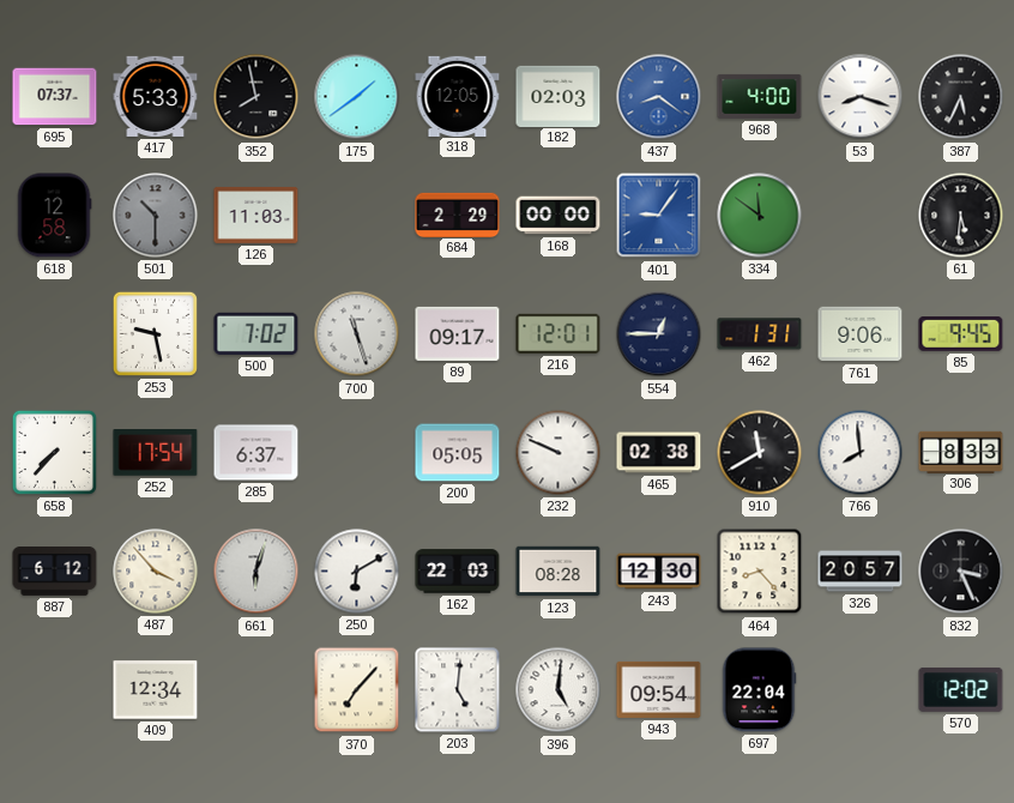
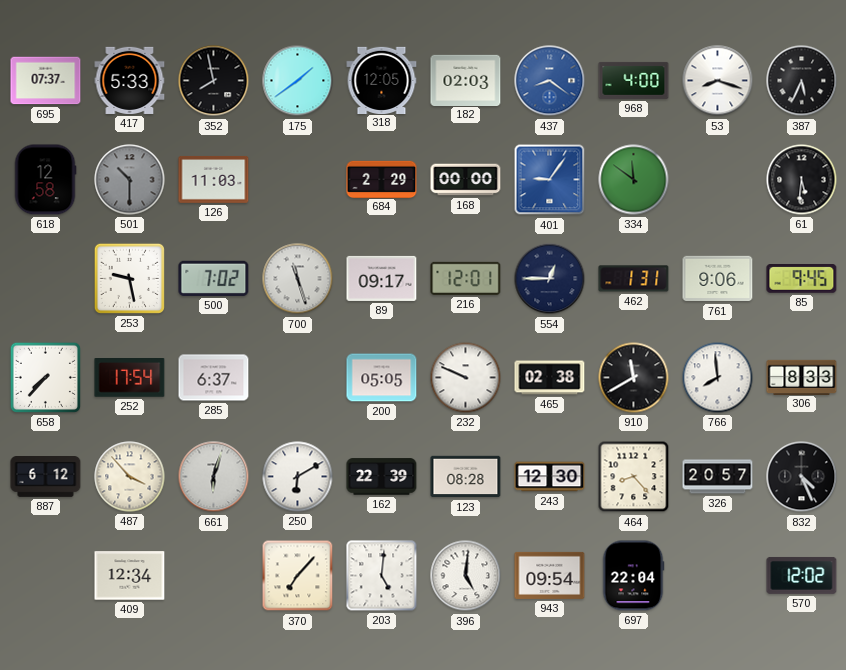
162: 22:03 -> 22:39 (382, 477)
832: 3:26 -> 4:26 (802, 477)
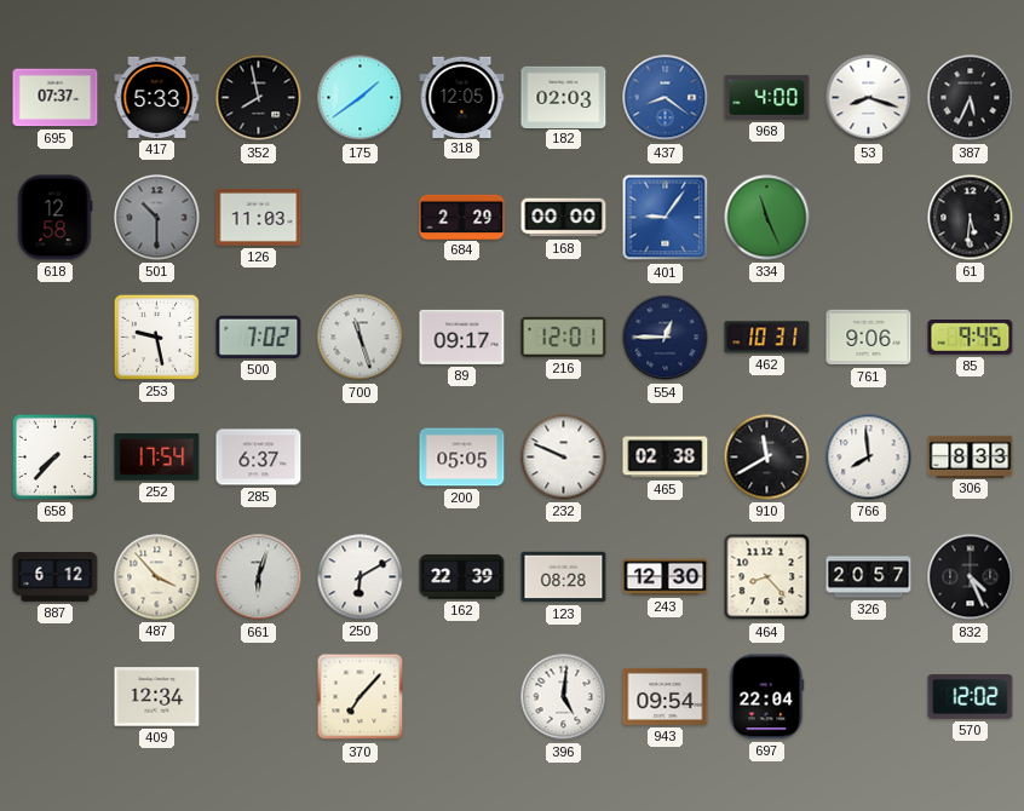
334: 11:51 -> 11:26 (767, 218)
462: 1:31 -> 10:31 (767, 338)
203: 5:01 -> none (382, 576)
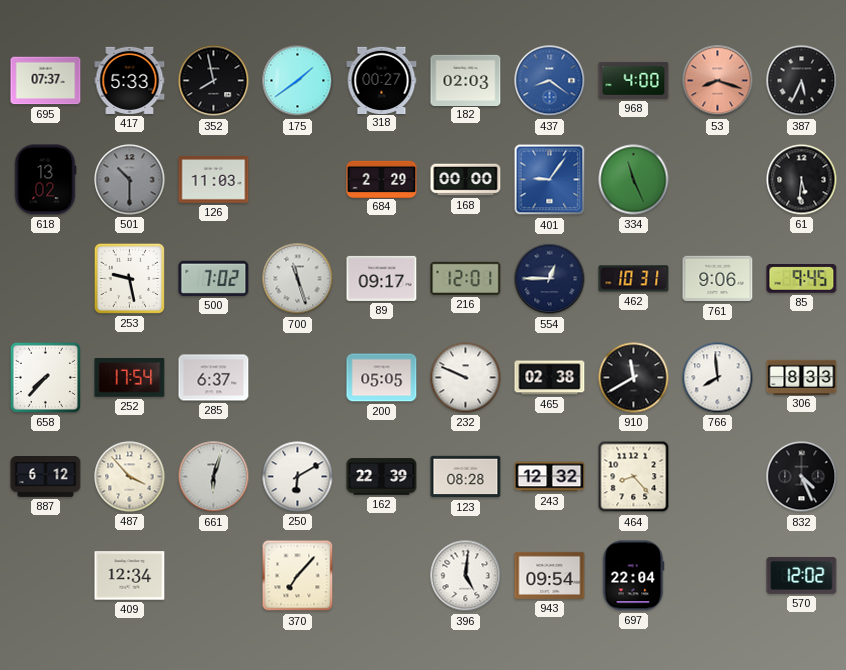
318: 12:05 -> 00:27 (382, 80)
53 dial: white -> salmon (718, 81)
618: 12:58 -> 13:02 (45, 180)
243: 12:30 -> 12:32 (550, 477)
326: 20:57 -> none (869, 577)
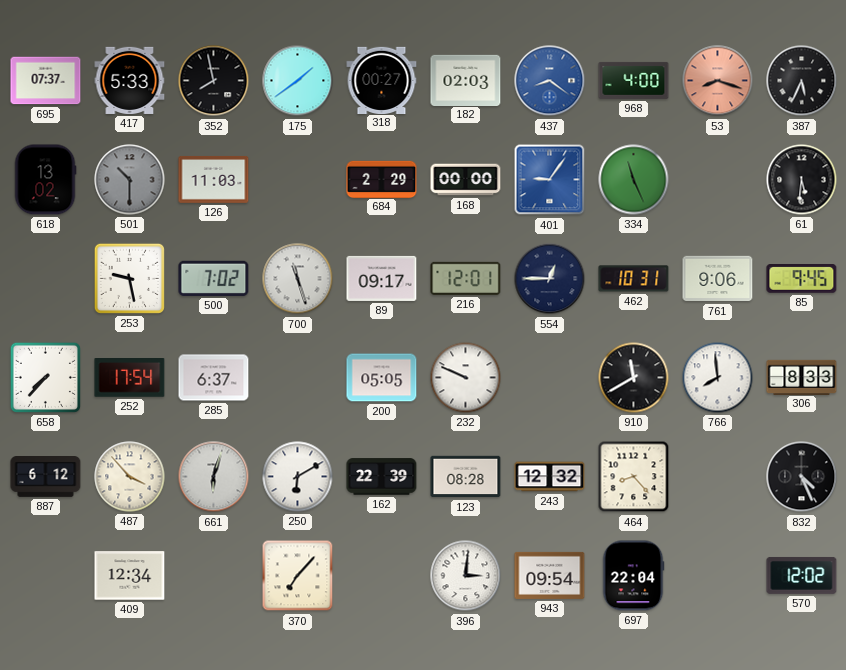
465: 02:38 -> none (550, 378)
396: 5:01 -> 3:01 (466, 576)
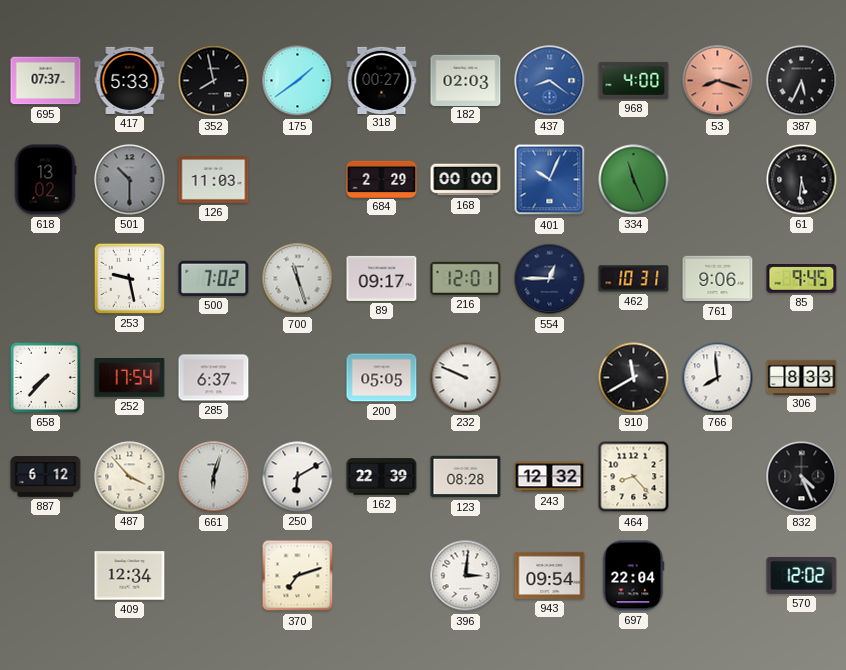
401: 9:06 -> 10:04 (550, 180)
370: 7:07 -> 7:12 (298, 576)
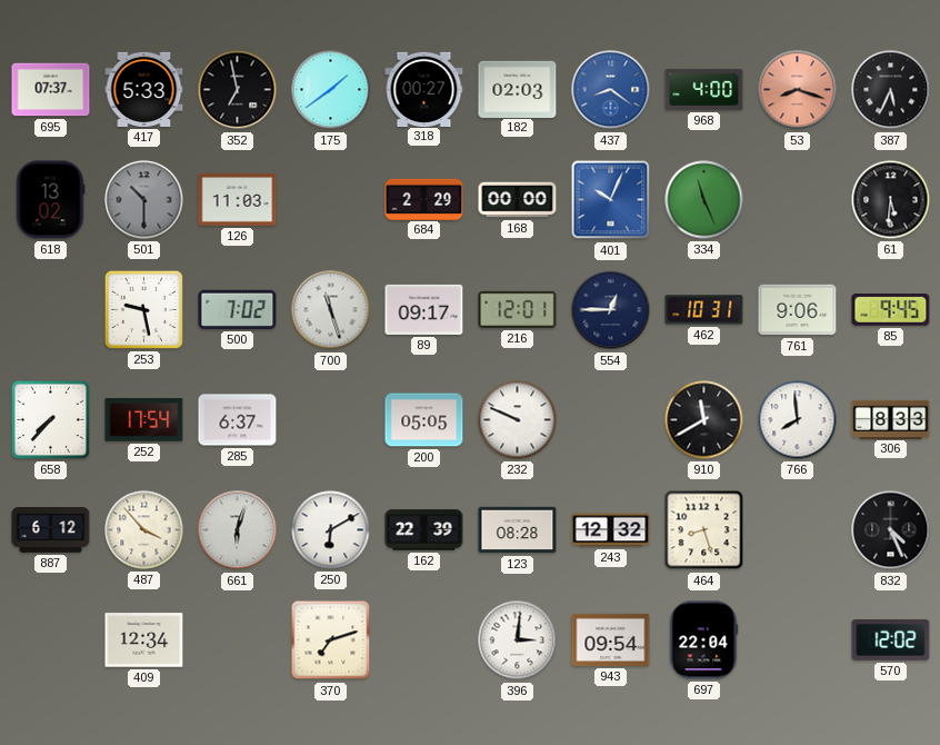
352: 7:58 -> 6:58 (238, 90)
464: 8:23 -> 8:27 (704, 530)
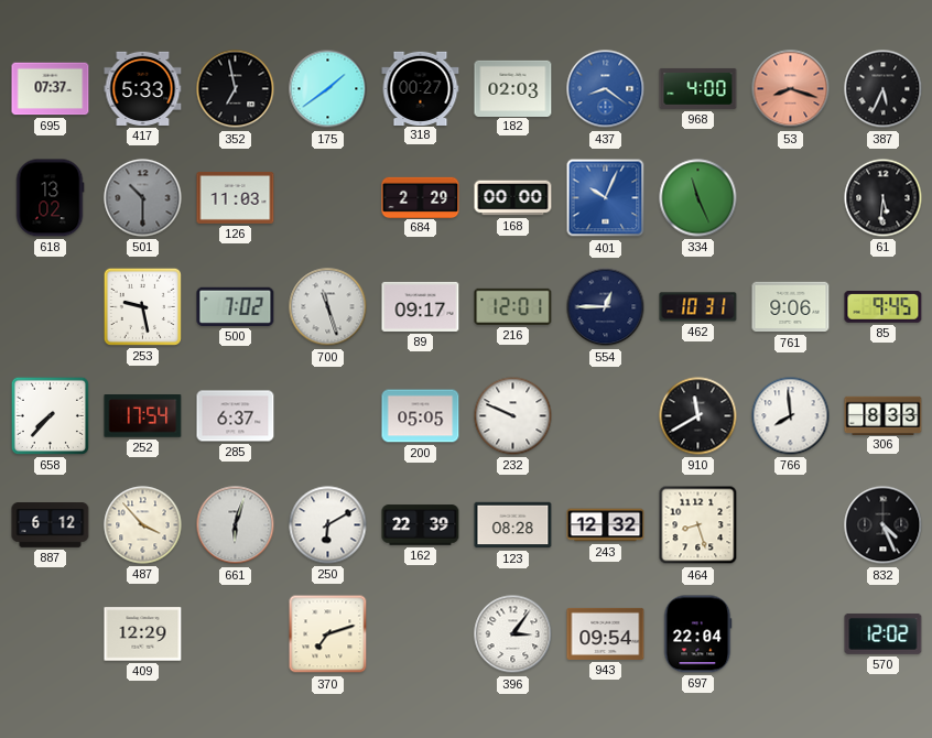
409: 12:34 -> 12:29 (143, 634)
396: 3:01 -> 3:06 (513, 634)
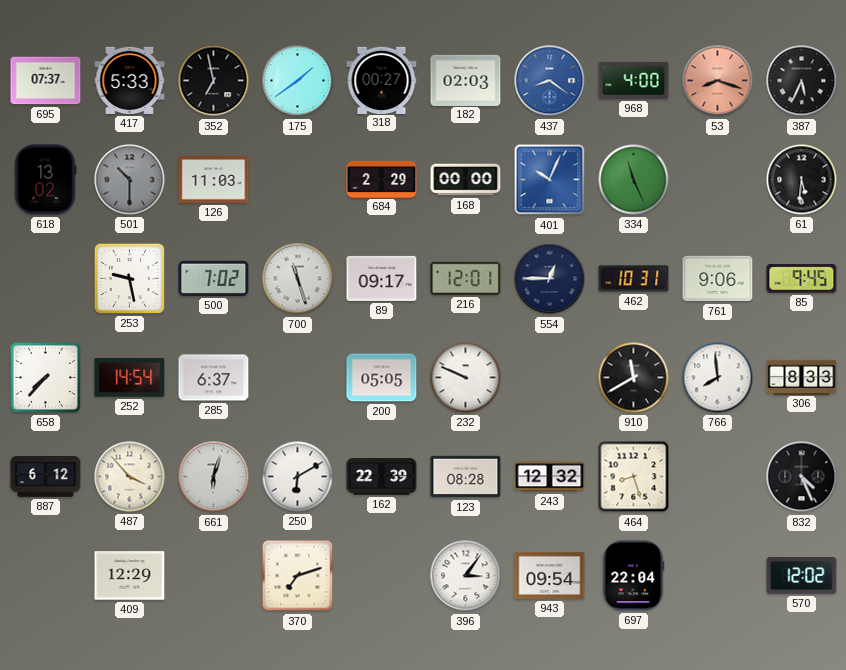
252: 17:54 -> 14:54 (130, 378)
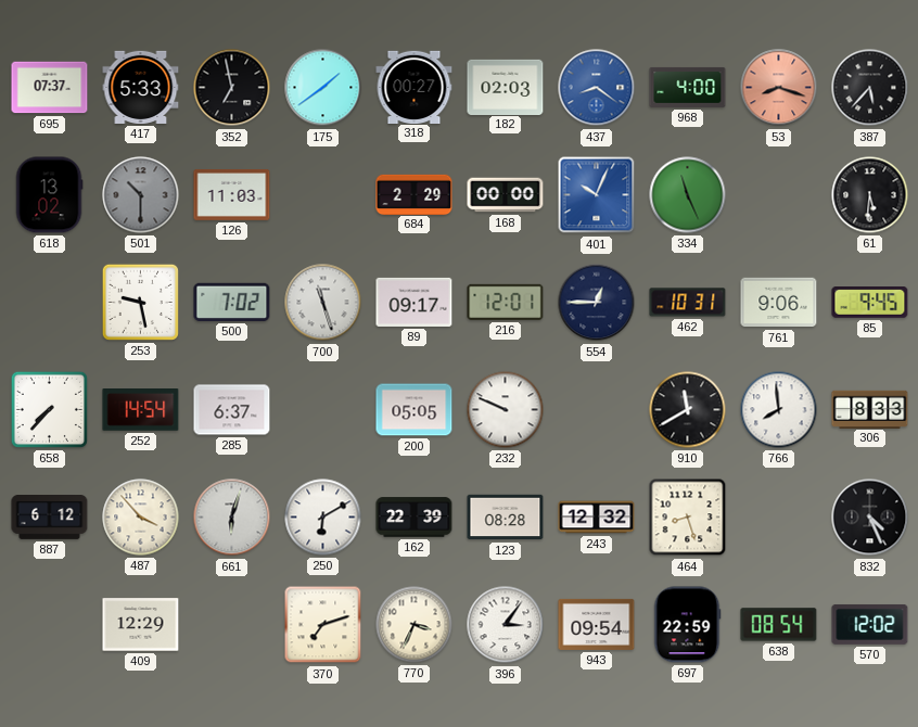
387: 5:34 -> 5:37 (870, 88)
770: none -> 3:34 (415, 625)
697: 22:04 -> 22:59 (687, 625)
638: none -> 08:54 (779, 625)
